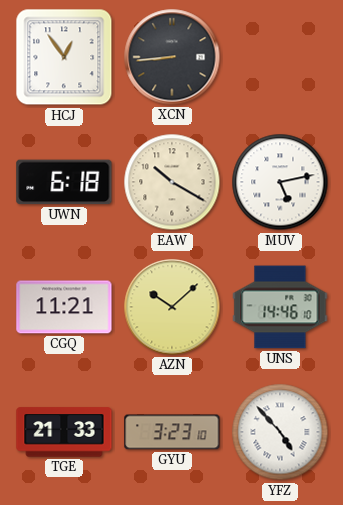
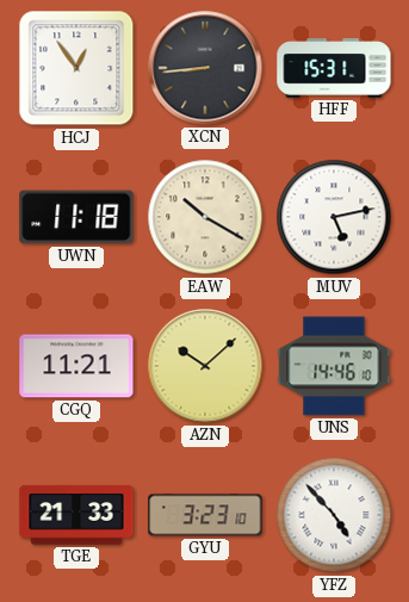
HFF: none -> 15:31 (334, 68)
UWN: 6:18 -> 11:18 (76, 217)
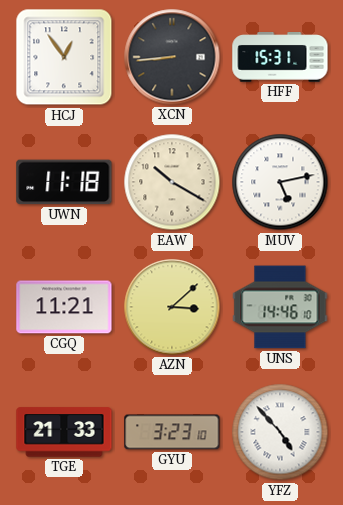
AZN: 10:08 -> 3:08 (172, 307)
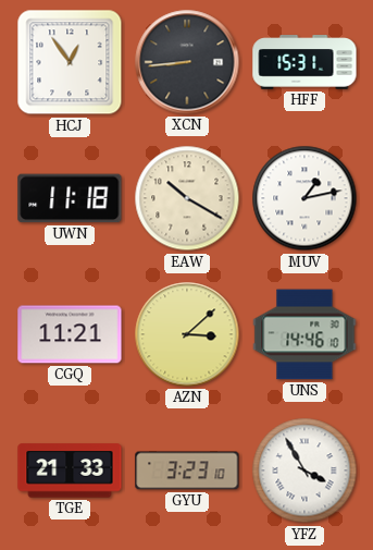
MUV: 5:13 -> 1:13 (304, 198)
YFZ: 4:53 -> 3:55 (304, 470)
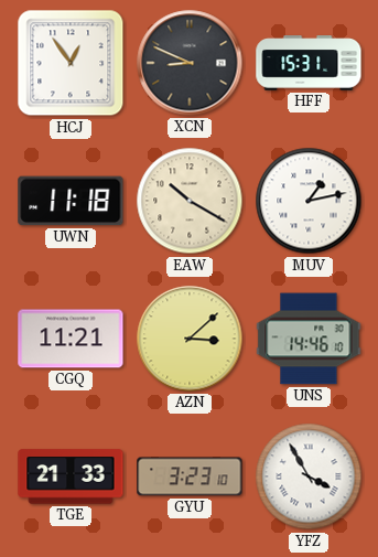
XCN: 8:44 -> 8:49 (190, 63)
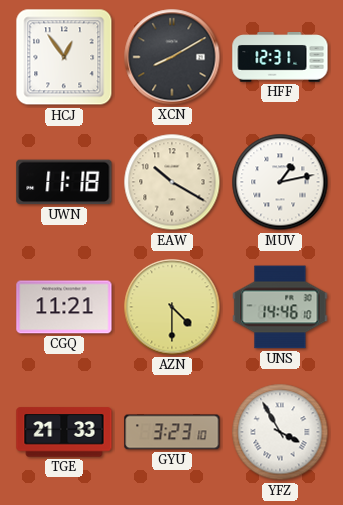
XCN: 8:49 -> 8:10 (172, 57)
HFF: 15:31 -> 12:31 (280, 57)
AZN: 3:08 -> 4:30 (172, 307)
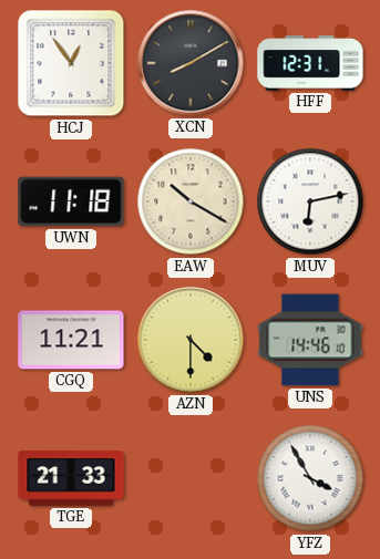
MUV: 1:13 -> 6:13 (310, 201)
GYU: 3:23 -> none (172, 432)
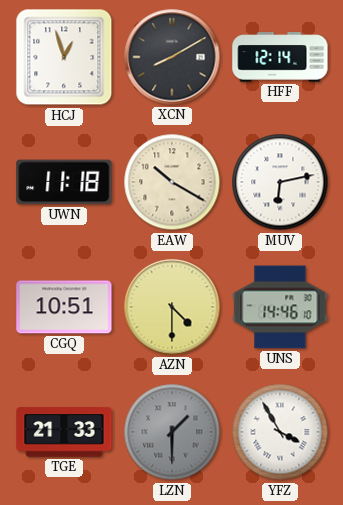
HCJ: 12:54 -> 12:57 (64, 57)
HFF: 12:31 -> 12:14 (280, 57)
CGQ: 11:21 -> 10:51 (64, 307)
LZN: none -> 1:30 (172, 432)
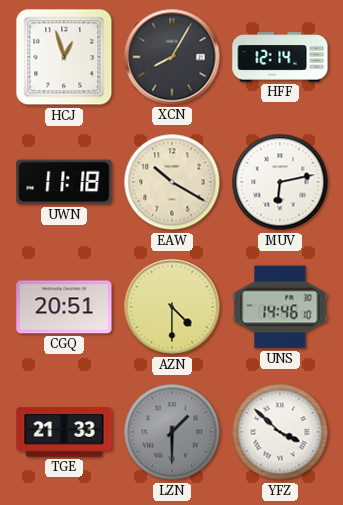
XCN: 8:10 -> 8:05 (172, 57)
CGQ: 10:51 -> 20:51 (64, 307)
YFZ: 3:55 -> 3:52 (280, 432)
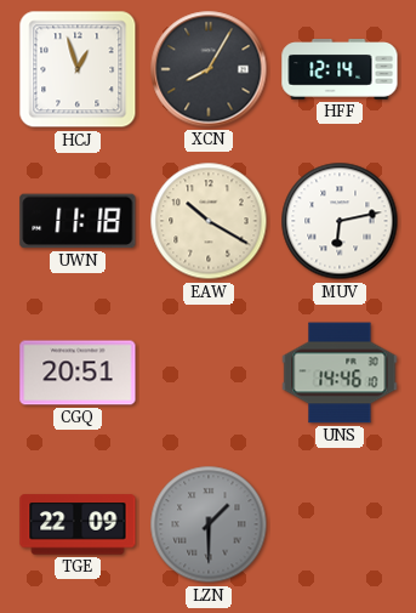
AZN: 4:30 -> none (172, 307)
TGE: 21:33 -> 22:09 (78, 524)
YFZ: 3:52 -> none (280, 432)
